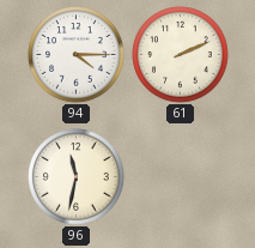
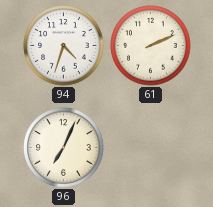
94: 4:15 -> 4:33 (64, 46)
96: 11:32 -> 7:04 (64, 148)
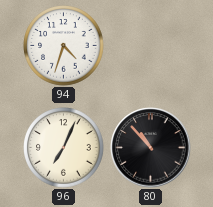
61: 2:11 -> none (151, 46)
80: none -> 10:53 (151, 148)
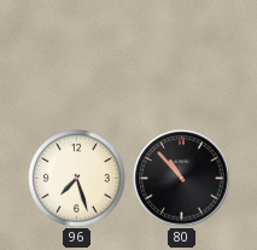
94: 4:33 -> none (64, 46)
96: 7:04 -> 7:27 (77, 179)
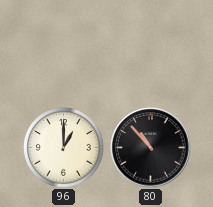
96: 7:27 -> 1:00 (64, 148)
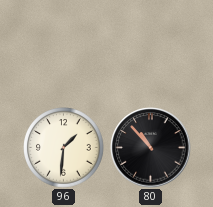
96: 1:00 -> 1:31 (64, 148)
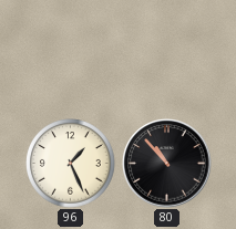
96: 1:31 -> 1:26 (71, 164)
